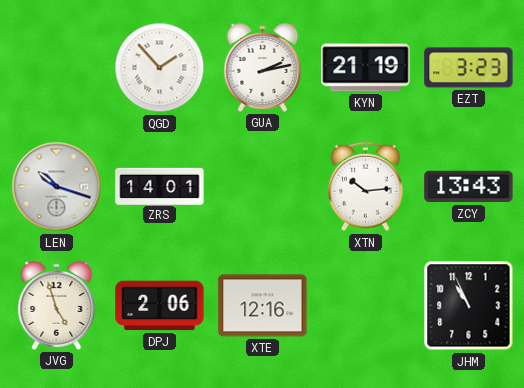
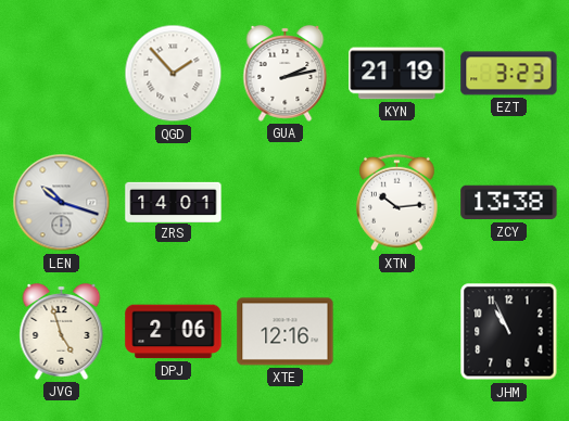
ZCY: 13:43 -> 13:38 (509, 203)
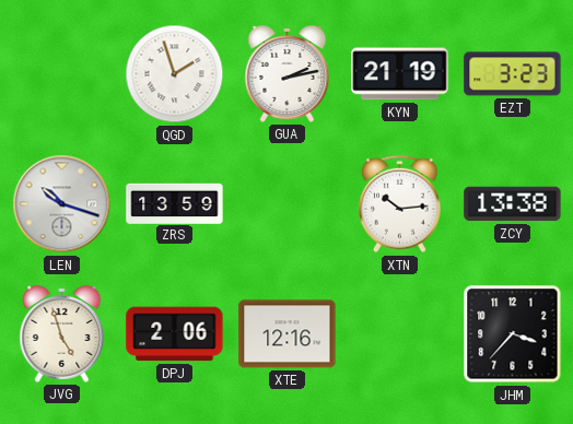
QGD: 1:53 -> 1:57 (175, 74)
ZRS: 14:01 -> 13:59 (175, 203)
JHM: 10:56 -> 3:37 (513, 334)
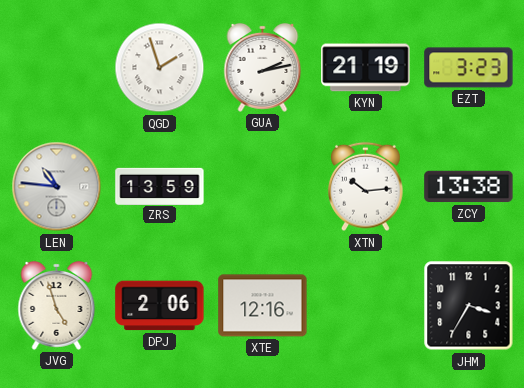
LEN: 10:18 -> 10:46 (57, 187)
JHM: 3:37 -> 3:35 (469, 306)
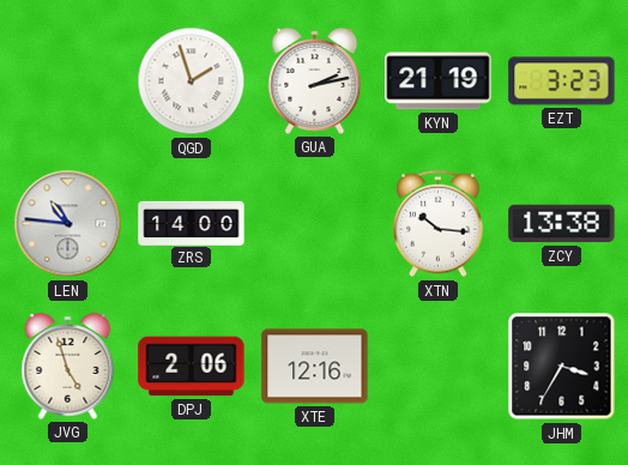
ZRS: 13:59 -> 14:00 (192, 223)
XTN: 10:14 -> 10:16 (439, 224)
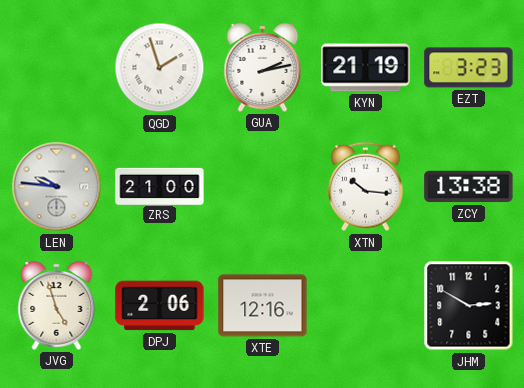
LEN: 10:46 -> 9:46 (57, 187)
ZRS: 14:00 -> 21:00 (160, 186)
JHM: 3:35 -> 2:50 (469, 306)
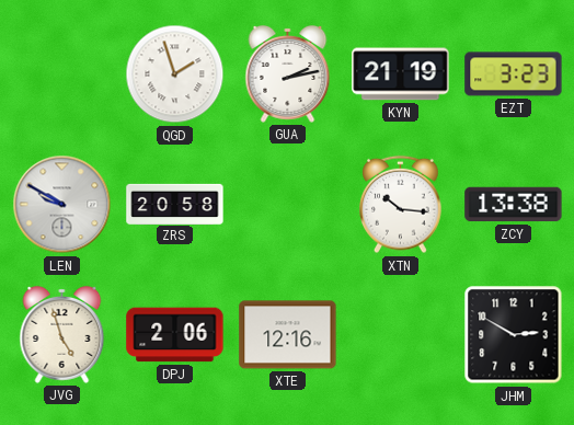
LEN: 9:46 -> 9:50 (62, 205)
ZRS: 21:00 -> 20:58 (175, 204)
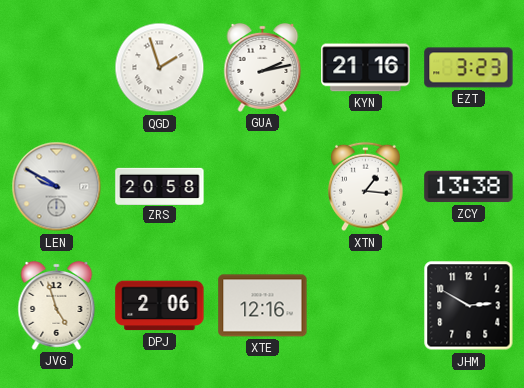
KYN: 21:19 -> 21:16 (366, 68)
XTN: 10:16 -> 1:16 (366, 187)
